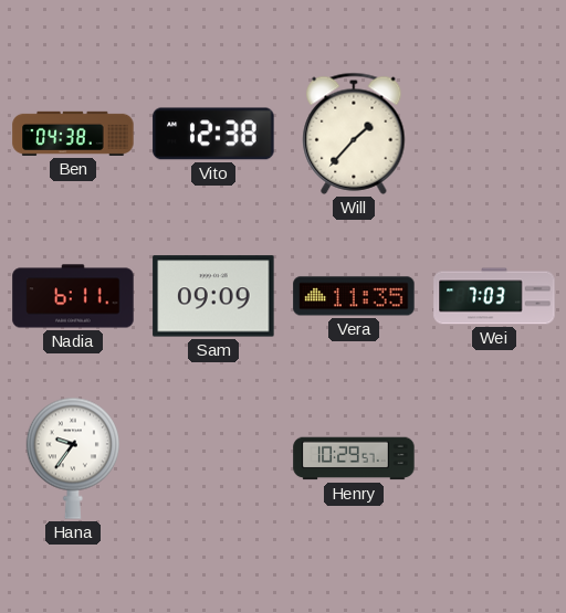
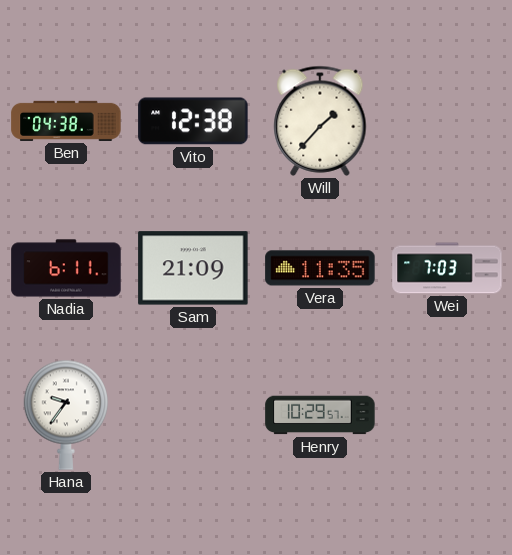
Sam: 09:09 -> 21:09 (193, 268)
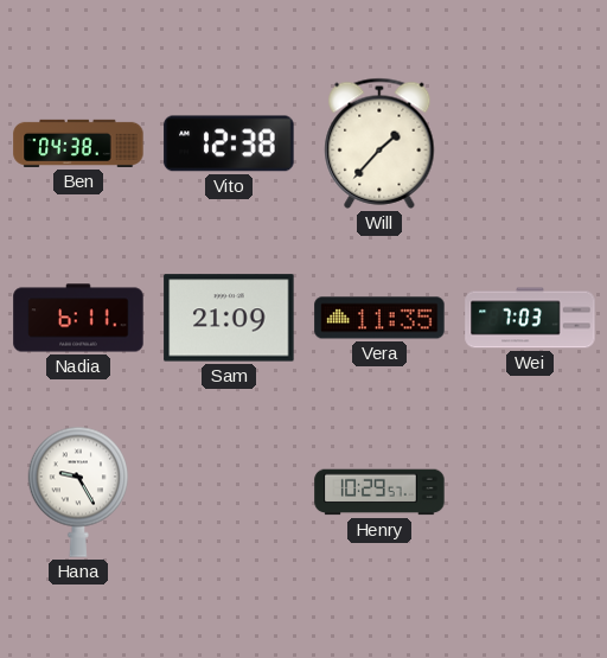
Hana: 9:36 -> 9:25 (77, 492)
